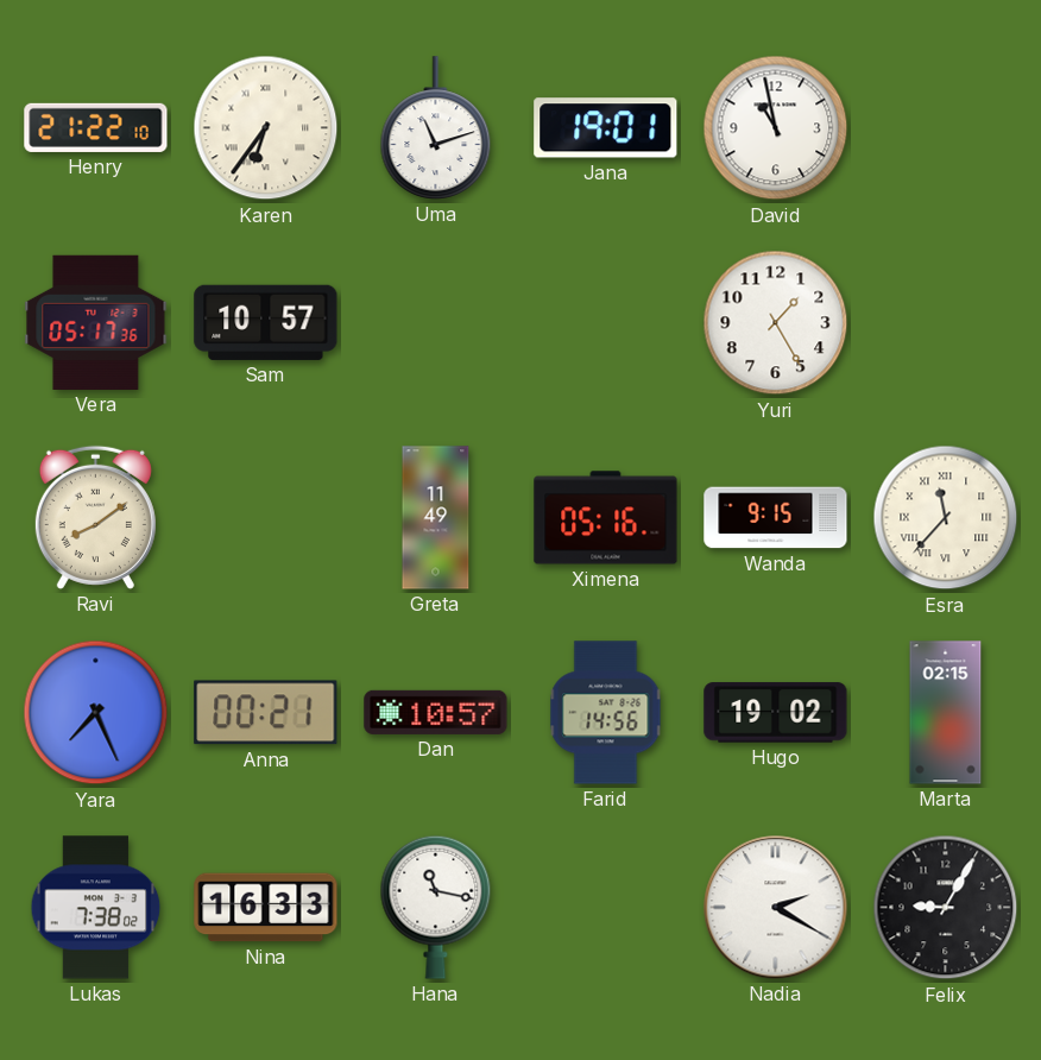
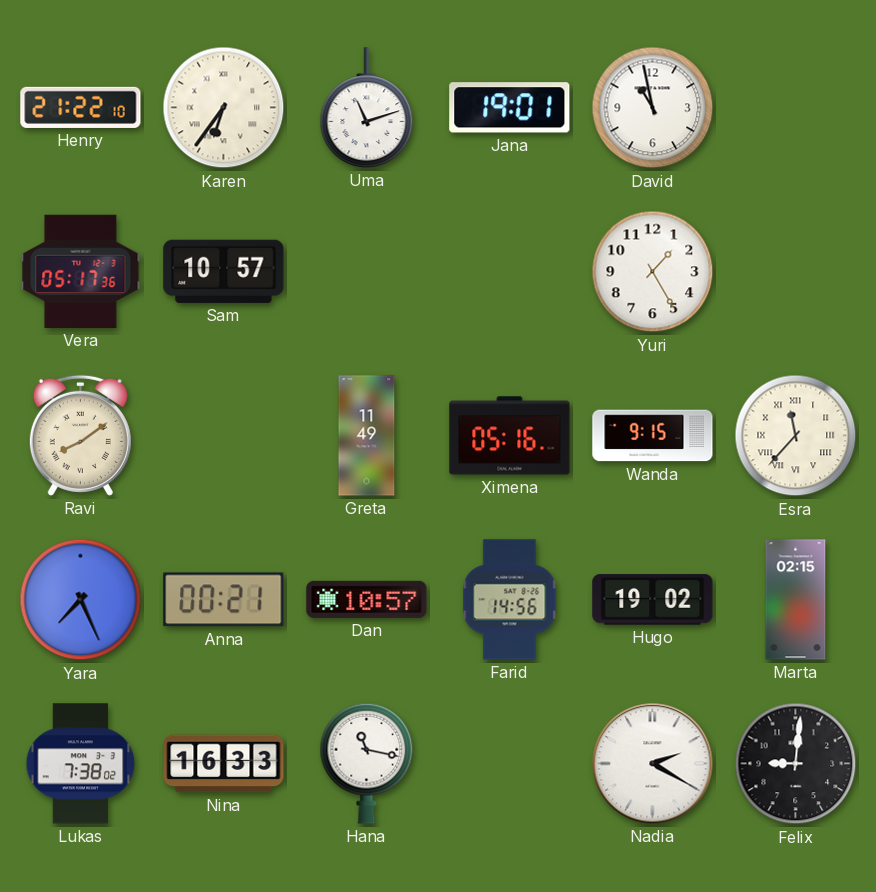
Felix: 9:05 -> 9:01 (796, 764)
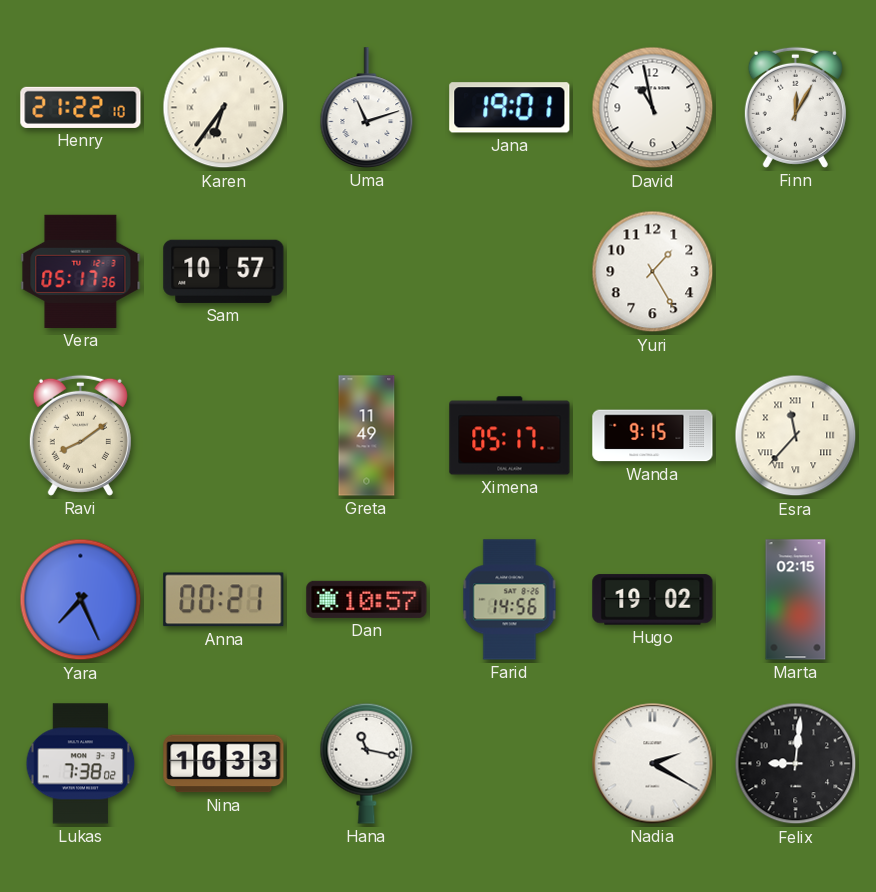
Finn: none -> 12:05 (795, 107)
Ximena: 05:16 -> 05:17 (510, 436)
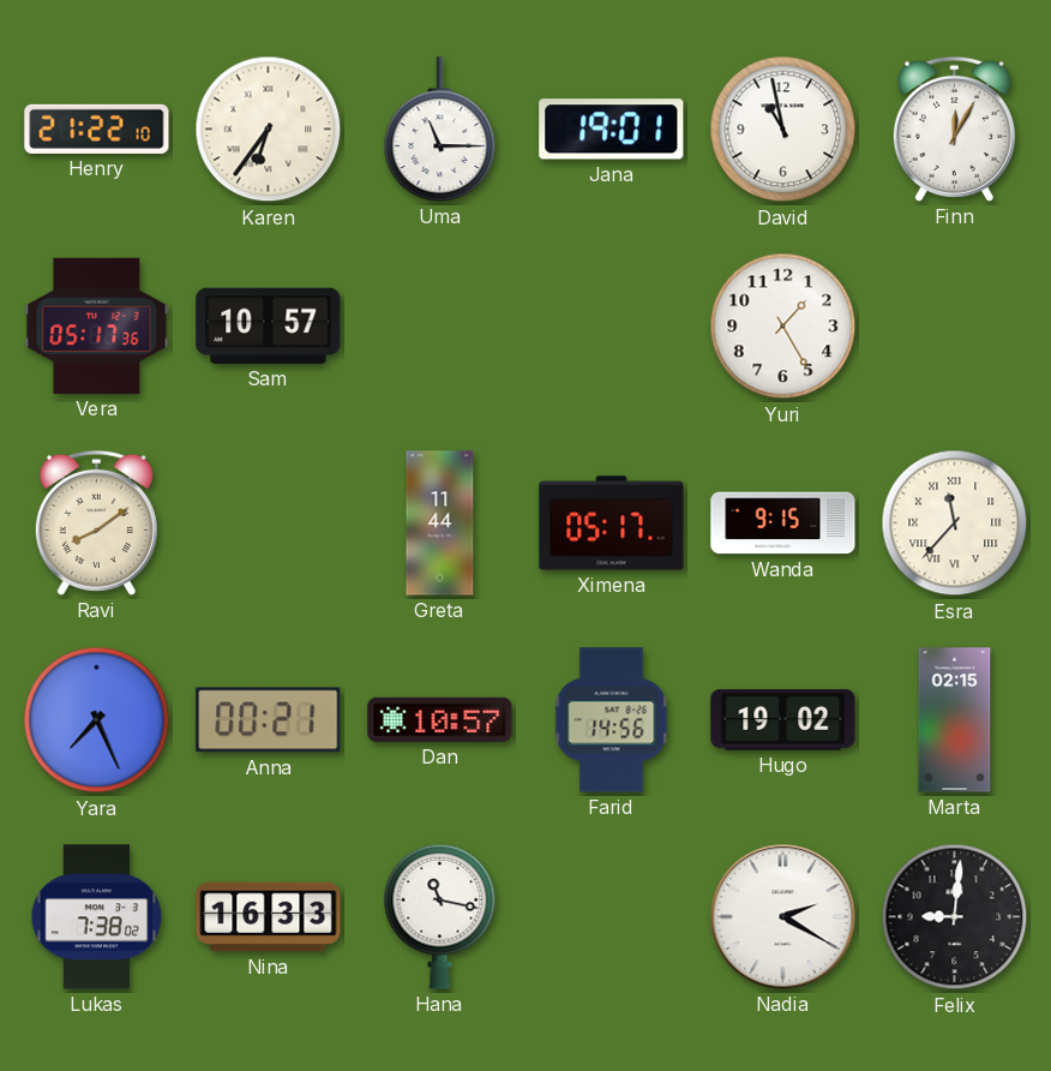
Uma: 11:12 -> 11:15 (440, 130)
Greta: 11:49 -> 11:44 (440, 523)
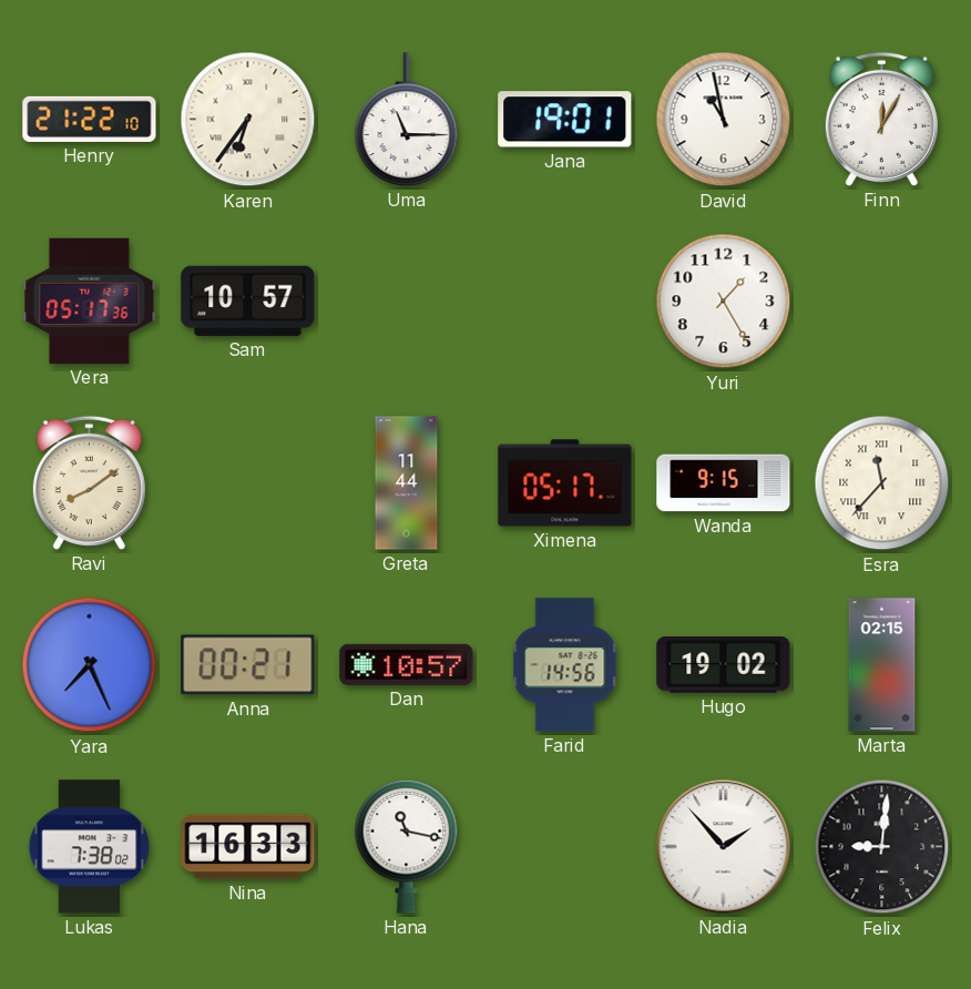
Nadia: 2:20 -> 1:53 (724, 847)
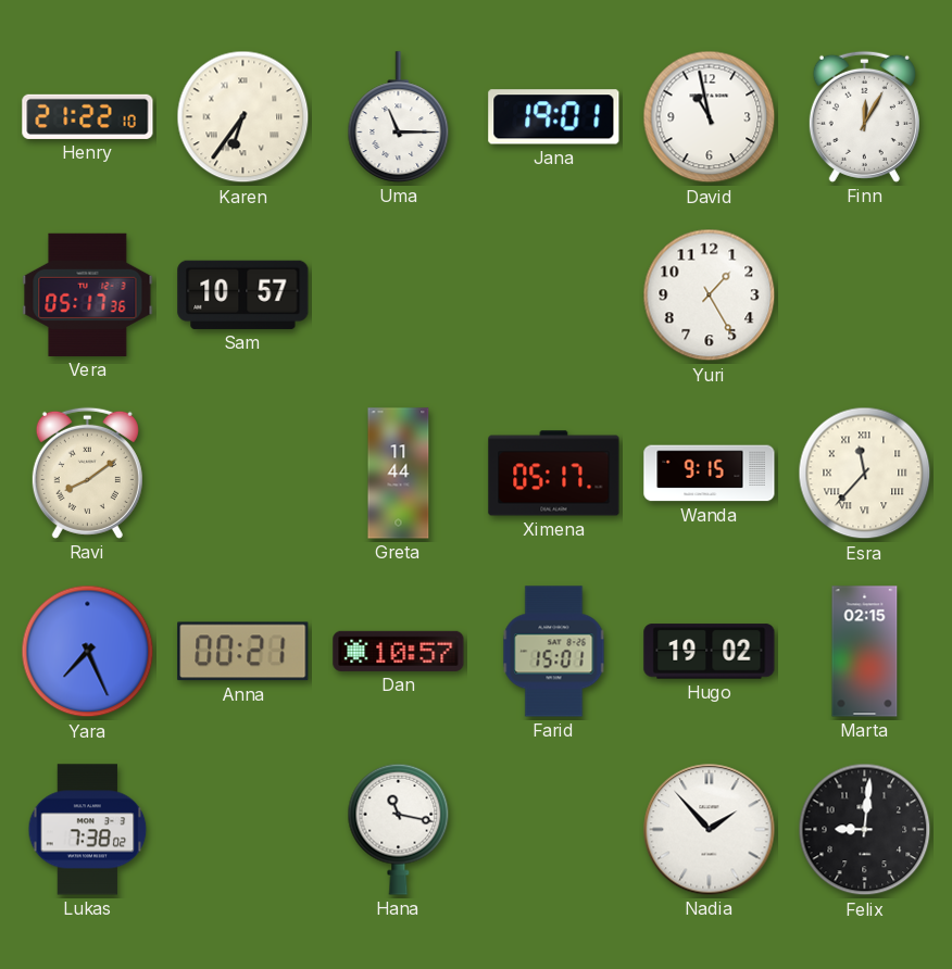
Farid: 14:56 -> 15:01 (554, 652)
Nina: 16:33 -> none (248, 847)
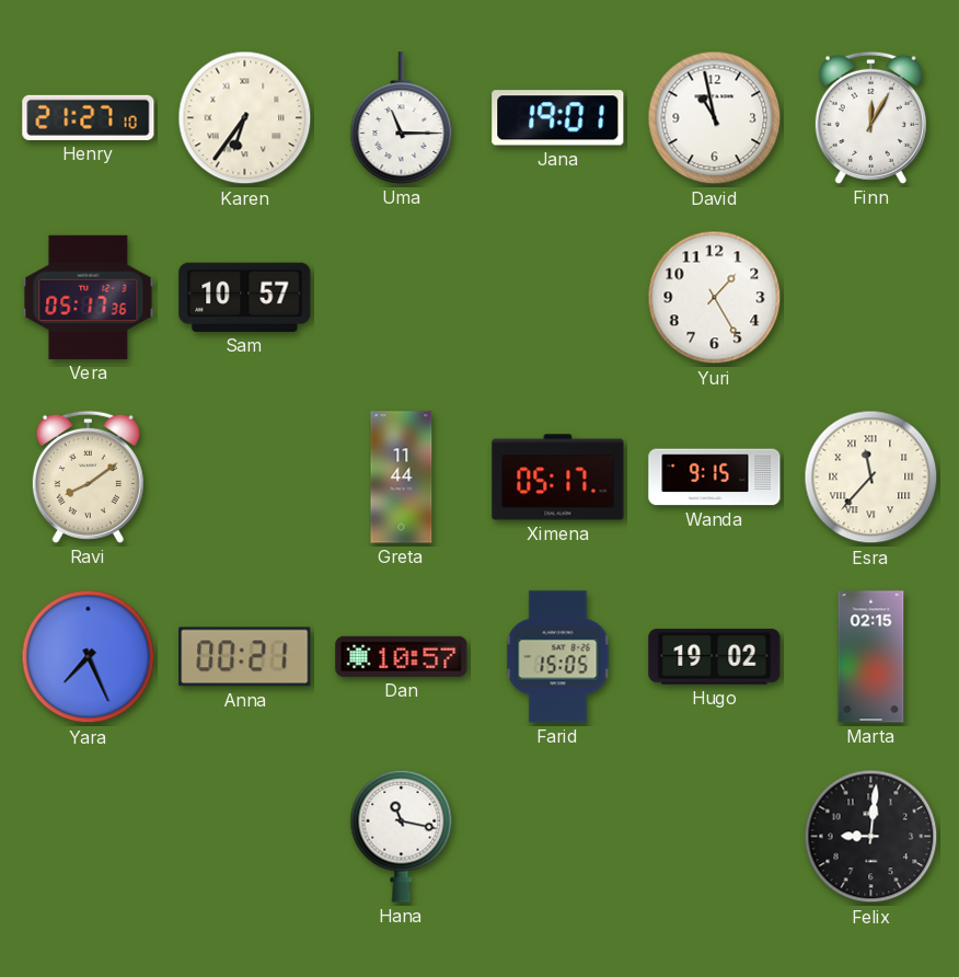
Henry: 21:22 -> 21:27 (89, 117)
Farid: 15:01 -> 15:05 (558, 657)
Lukas: 7:38 -> none (88, 830)
Nadia: 1:53 -> none (710, 830)
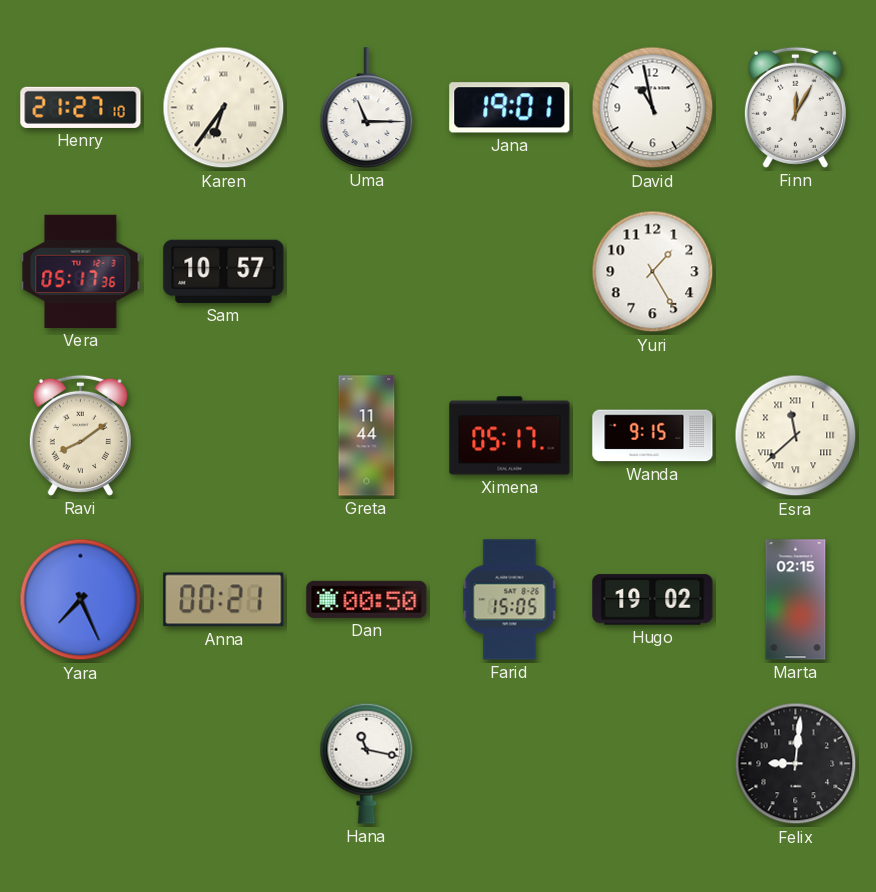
Esra: 11:37 -> 11:38 (796, 436)
Dan: 10:57 -> 00:50 (367, 599)
